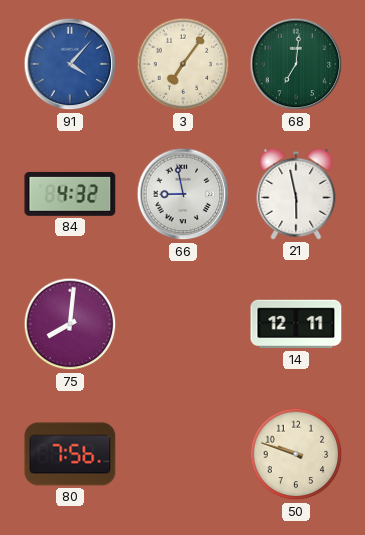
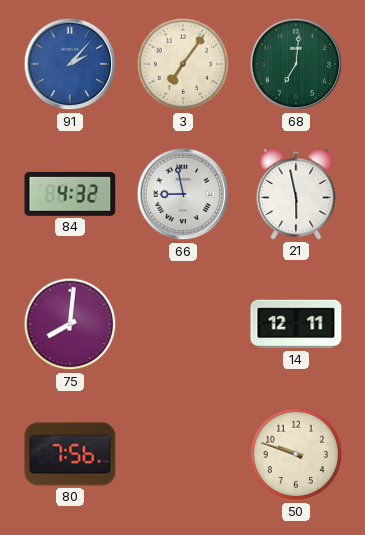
91: 4:07 -> 2:07 (70, 64)
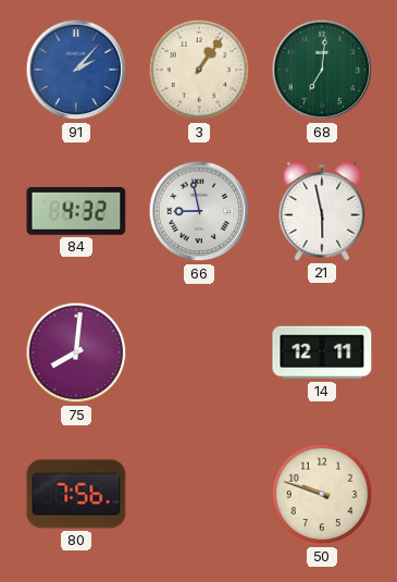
3: 7:06 -> 1:06 (199, 70)
